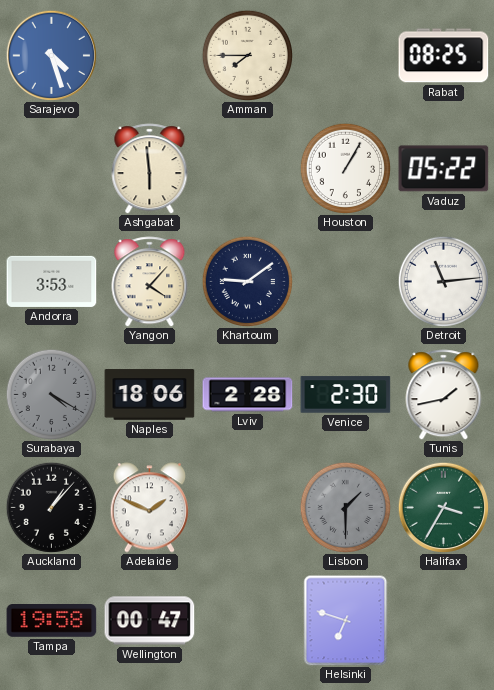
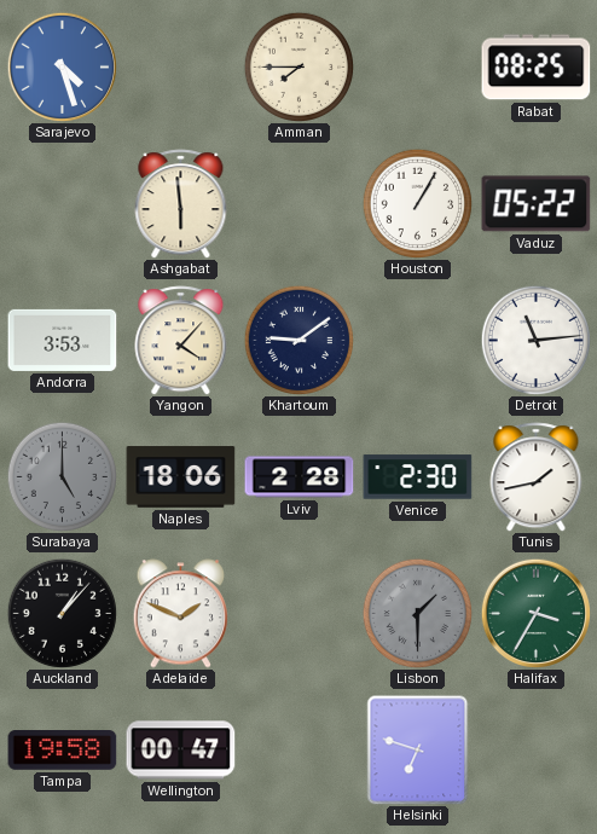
Surabaya: 4:20 -> 5:00 (62, 476)
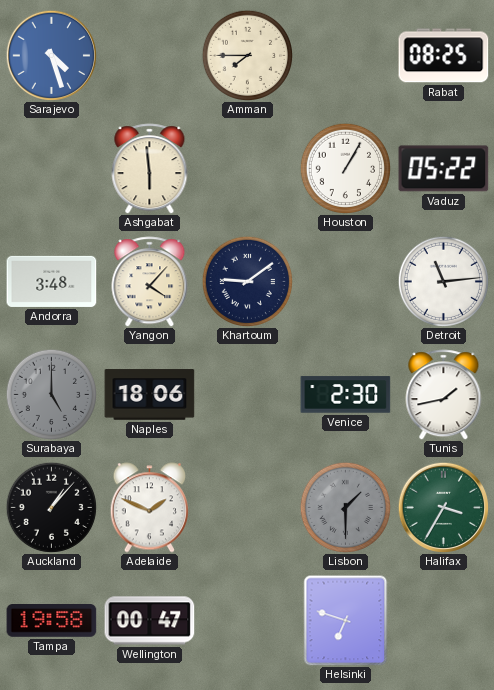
Andorra: 3:53 -> 3:48 (52, 281)
Lviv: 2:28 -> none (300, 477)
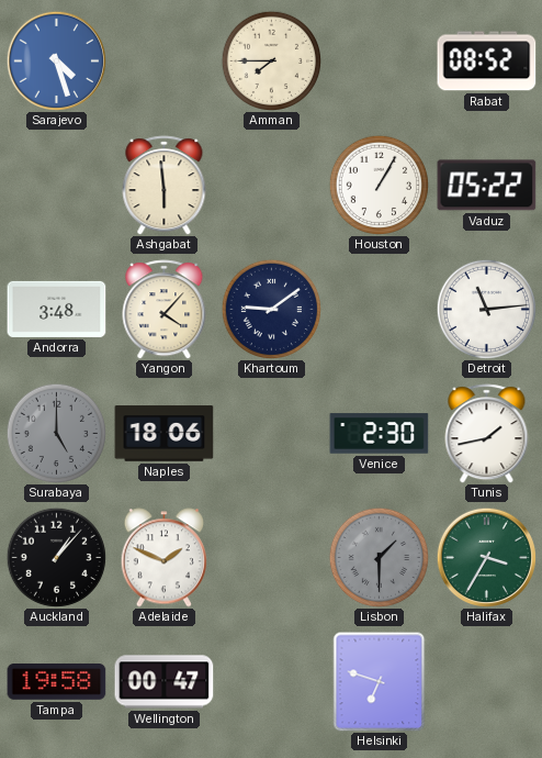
Rabat: 08:25 -> 08:52 (487, 62)
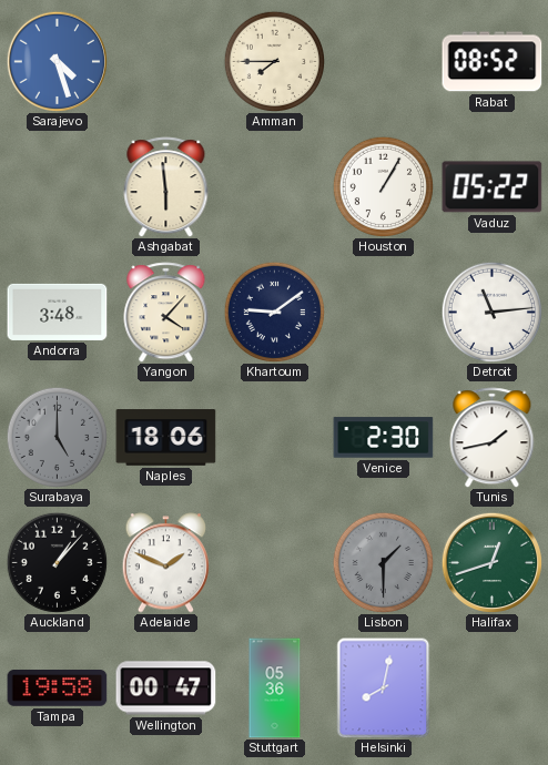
Halifax: 3:35 -> 12:42 (491, 562)
Stuttgart: none -> 05:36 (275, 688)
Helsinki: 6:48 -> 8:02 (384, 688)
